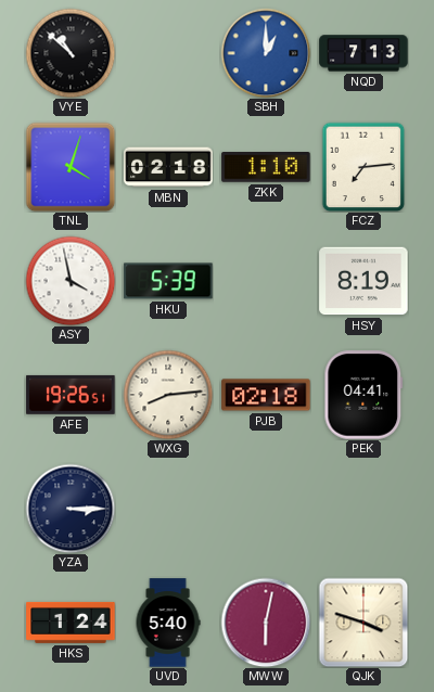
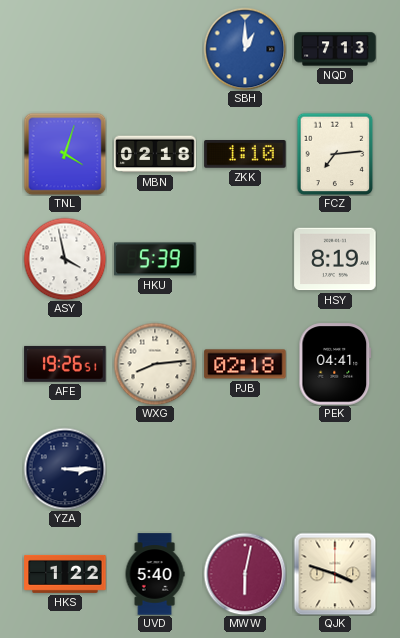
VYE: 10:52 -> none (71, 53)
HKS: 1:24 -> 1:22 (65, 574)
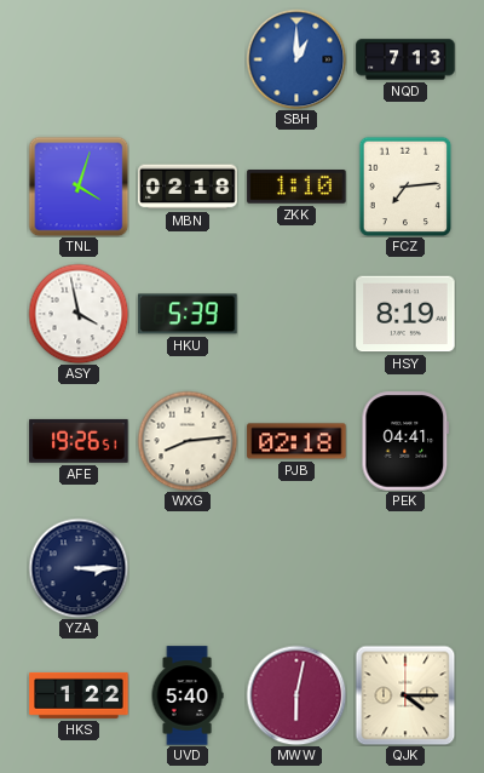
QJK: 3:48 -> 4:15 (405, 695)
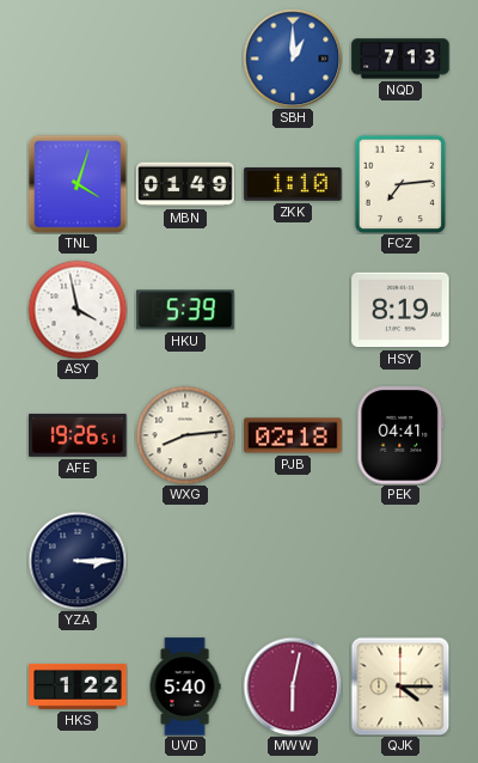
MBN: 02:18 -> 01:49 (185, 184)
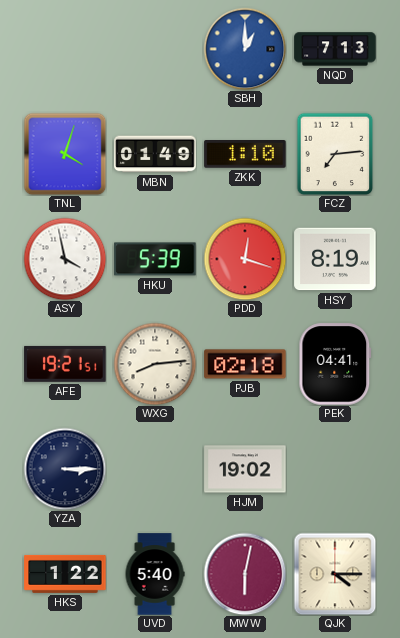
PDD: none -> 12:18 (245, 259)
AFE: 19:26 -> 19:21 (65, 364)
HJM: none -> 19:02 (245, 469)
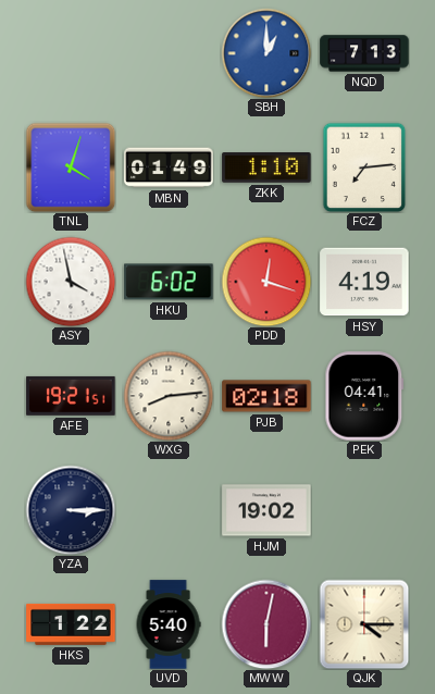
HKU: 5:39 -> 6:02 (169, 282)
HSY: 8:19 -> 4:19 (364, 282)
